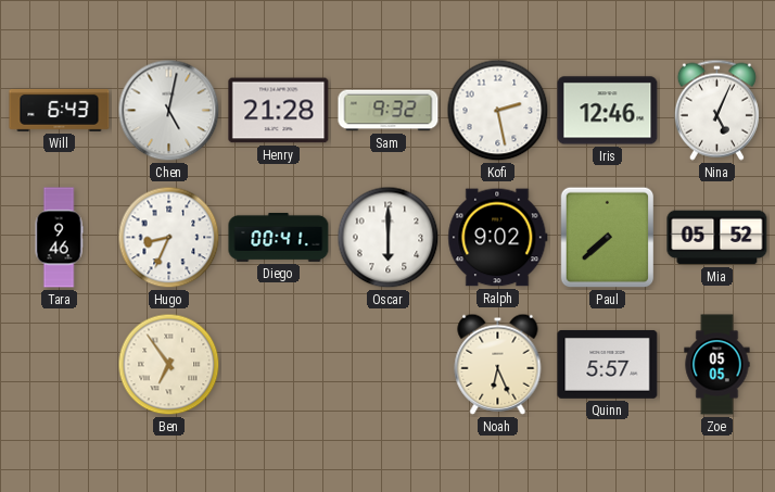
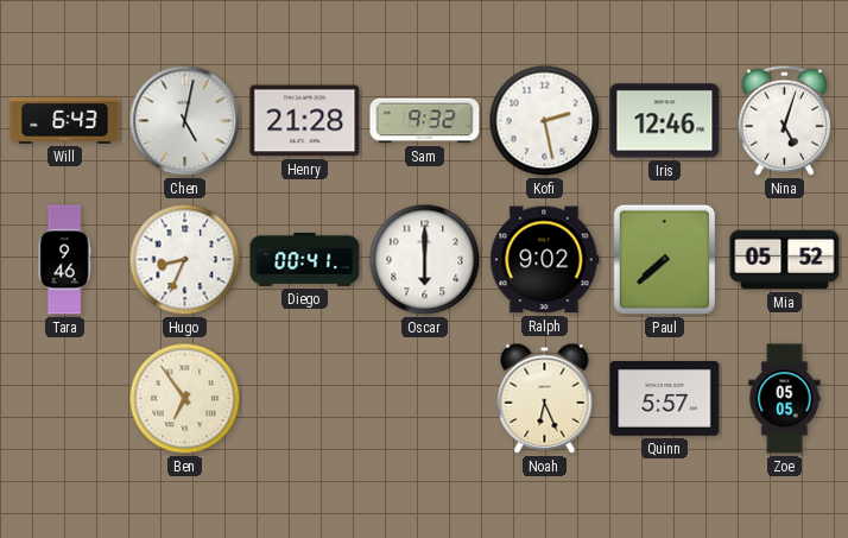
Nina: 5:04 -> 5:03 (784, 120)
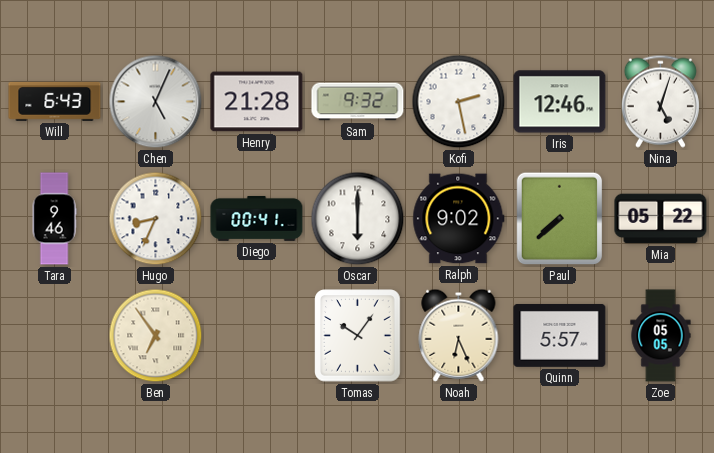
Chen: 5:02 -> 5:04 (156, 102)
Mia: 05:52 -> 05:22 (661, 219)
Tomas: none -> 10:06 (358, 336)
